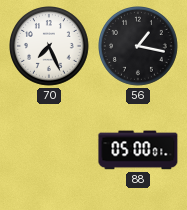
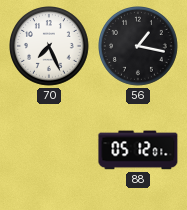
88: 05:00 -> 05:12 (138, 150)
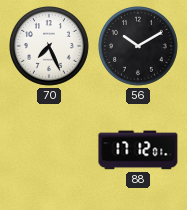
56: 1:17 -> 10:10 (139, 47)
88: 05:12 -> 17:12 (138, 150)
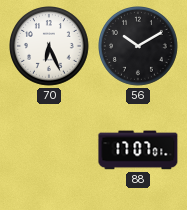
70: 7:26 -> 6:26 (50, 47)
88: 17:12 -> 17:07 (138, 150)
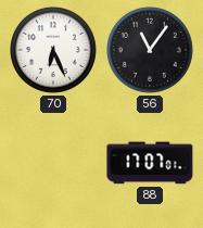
56: 10:10 -> 11:06 (151, 51)
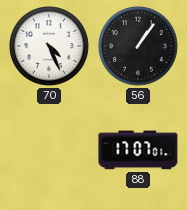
70: 6:26 -> 4:26 (50, 47)
56: 11:06 -> 1:06 (139, 47)
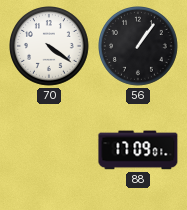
70: 4:26 -> 4:21 (50, 47)
88: 17:07 -> 17:09 (138, 150)
